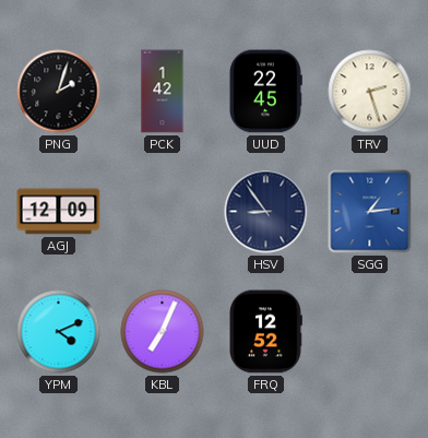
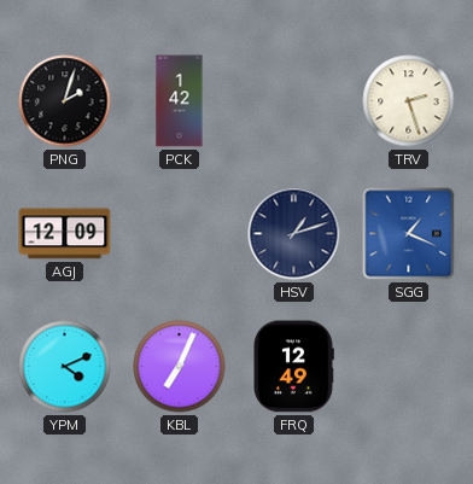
UUD: 22:45 -> none (265, 92)
HSV: 8:54 -> 1:12 (294, 234)
SGG: 1:14 -> 1:19 (409, 234)
FRQ: 12:52 -> 12:49 (294, 367)
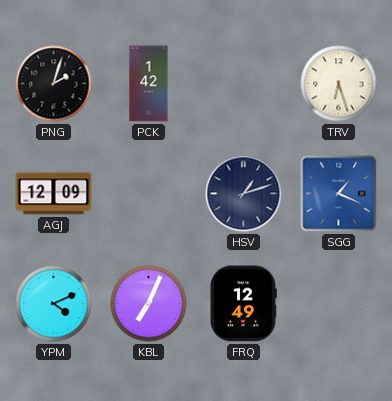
TRV: 2:27 -> 6:27 (339, 84)
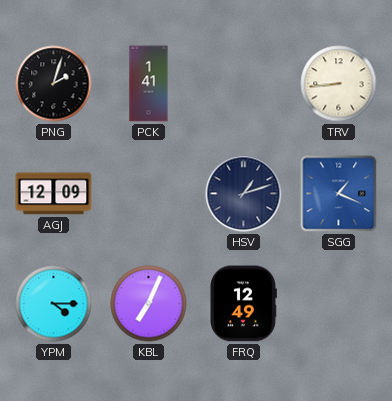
PCK: 1:42 -> 1:41 (149, 84)
TRV: 6:27 -> 8:44 (339, 84)
YPM: 4:11 -> 4:15 (54, 304)
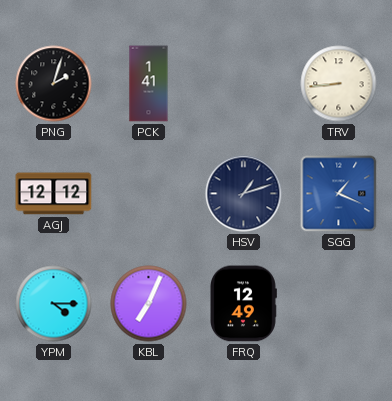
AGJ: 12:09 -> 12:12 (54, 194)
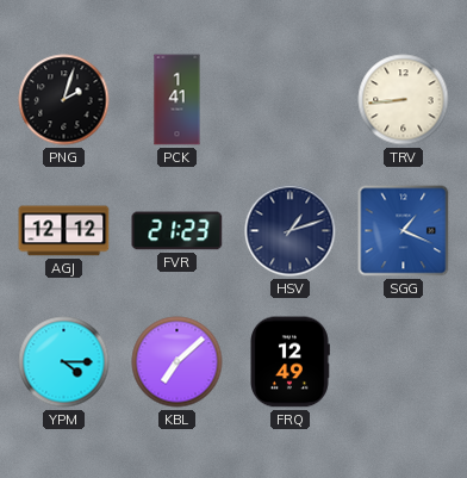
FVR: none -> 21:23 (178, 231)
KBL: 7:04 -> 7:08 (178, 362)
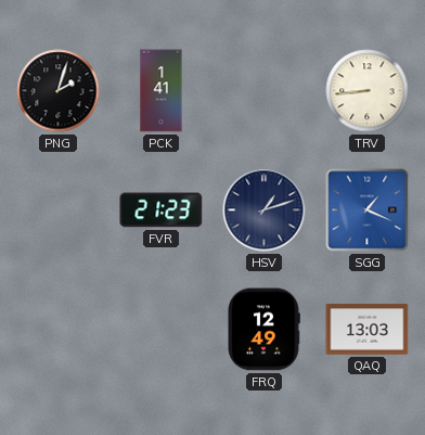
AGJ: 12:12 -> none (64, 231)
YPM: 4:15 -> none (64, 362)
KBL: 7:08 -> none (178, 362)
QAQ: none -> 13:03 (368, 330)
